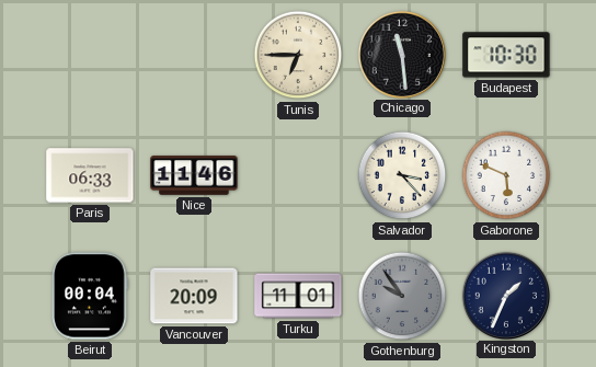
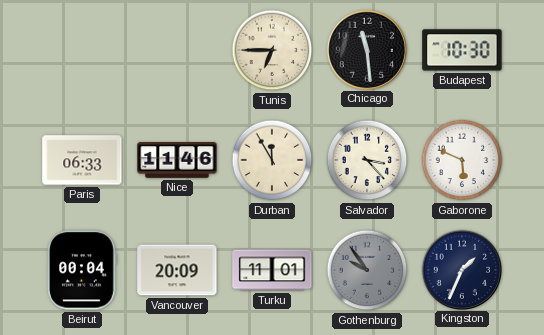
Durban: none -> 11:55 (272, 160)
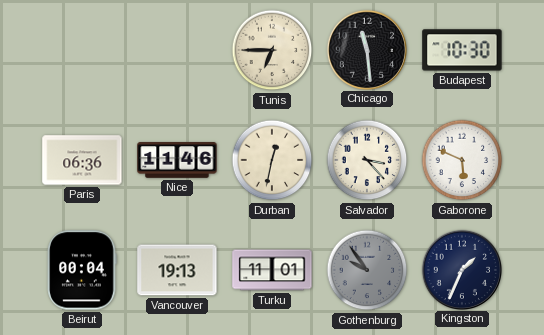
Paris: 06:33 -> 06:36 (82, 160)
Durban: 11:55 -> 12:32 (272, 160)
Vancouver: 20:09 -> 19:13 (177, 270)
